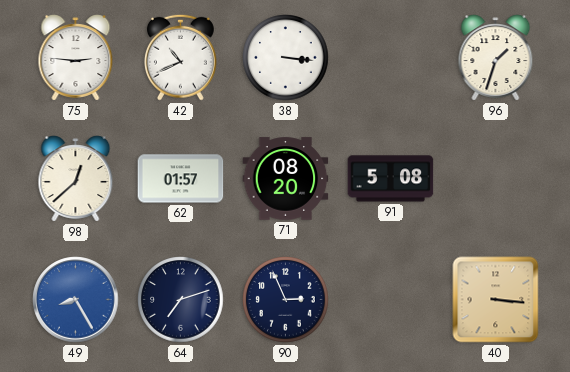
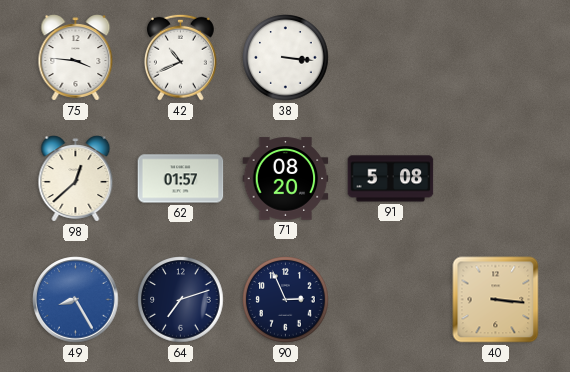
75: 2:46 -> 3:46 (76, 58)
96: 1:33 -> none (496, 58)
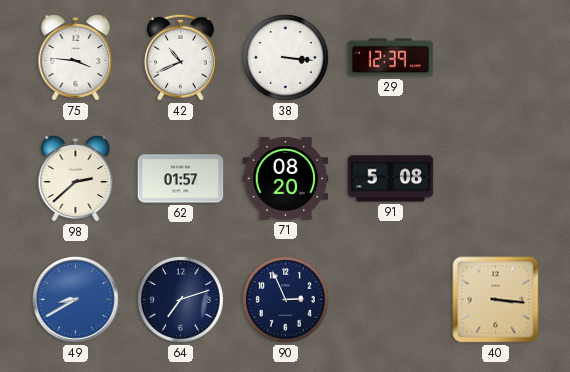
29: none -> 12:39 (391, 58)
98: 12:38 -> 2:38 (76, 179)
49: 8:25 -> 8:40 (76, 300)
